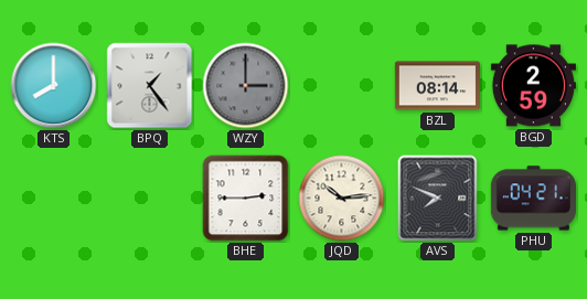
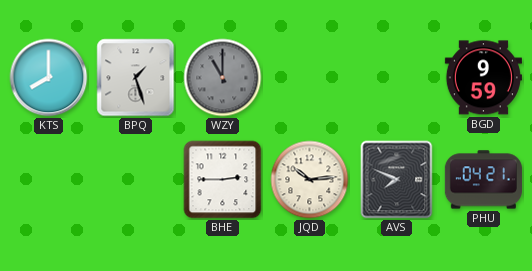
BPQ: 1:24 -> 1:27 (136, 78)
WZY: 3:00 -> 11:00 (223, 78)
BZL: 08:14 -> none (437, 86)
BGD: 2:59 -> 9:59 (483, 78)
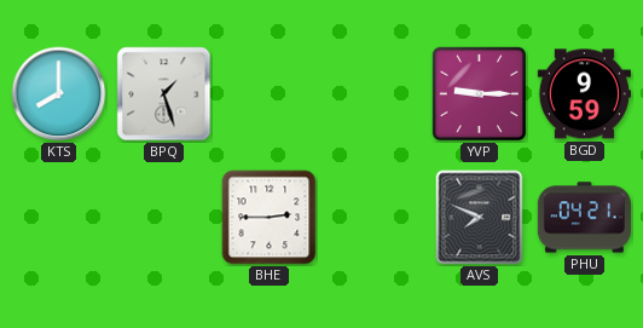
WZY: 11:00 -> none (223, 78)
YVP: none -> 9:15 (480, 94)
JQD: 10:14 -> none (310, 180)
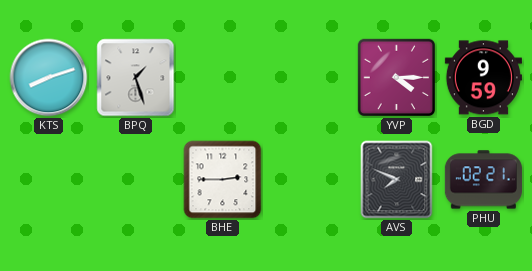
KTS: 8:00 -> 8:12 (49, 78)
YVP: 9:15 -> 4:15 (397, 78)
PHU: 04:21 -> 02:21 (483, 180)
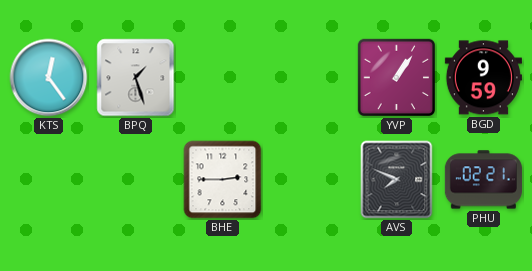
KTS: 8:12 -> 12:24 (49, 78)
YVP: 4:15 -> 1:06 (397, 78)
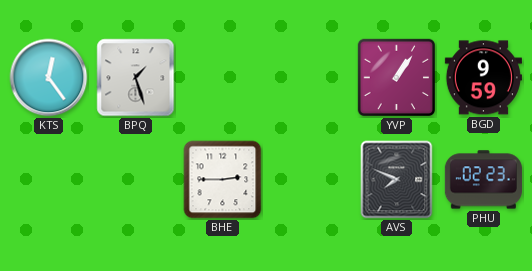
PHU: 02:21 -> 02:23 (483, 180)
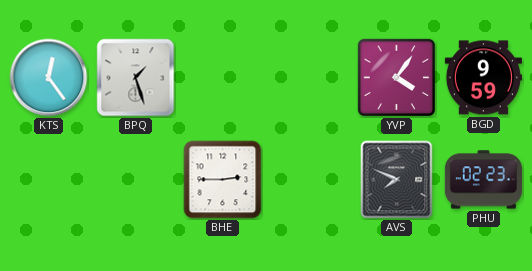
YVP: 1:06 -> 4:06 (397, 78)
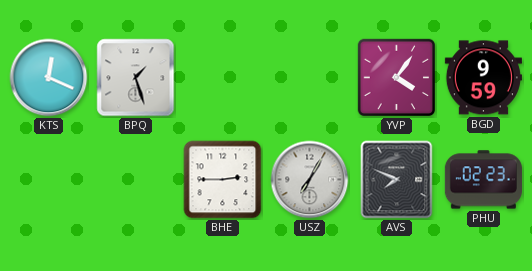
KTS: 12:24 -> 12:19 (49, 78)
USZ: none -> 7:05 (310, 180)
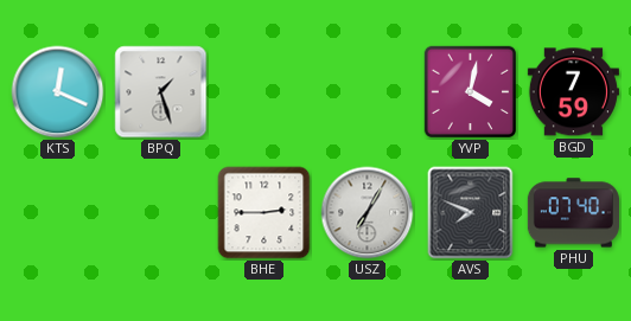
YVP: 4:06 -> 4:02 (471, 92)
BGD: 9:59 -> 7:59 (573, 92)
PHU: 02:23 -> 07:40 (573, 213)
